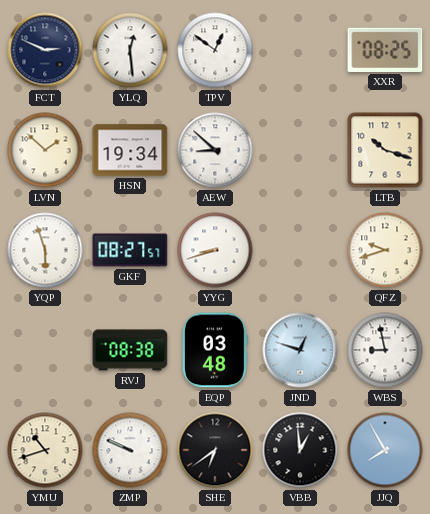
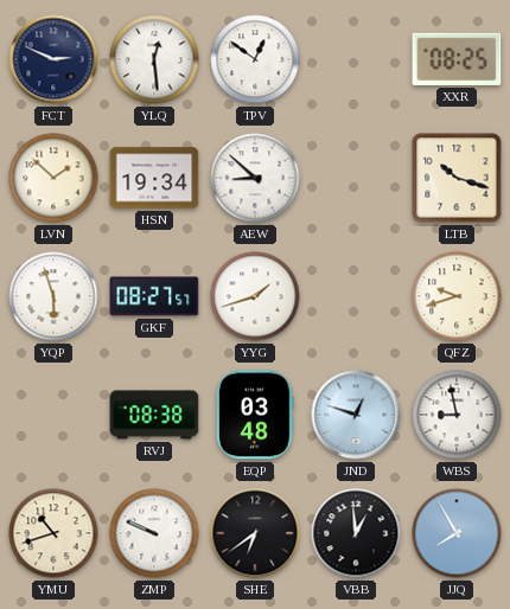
YYG: 8:42 -> 1:42 (255, 296)
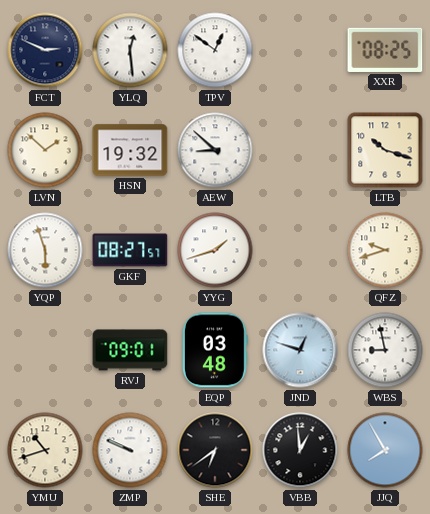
HSN: 19:34 -> 19:32 (130, 150)
RVJ: 08:38 -> 09:01 (130, 350)
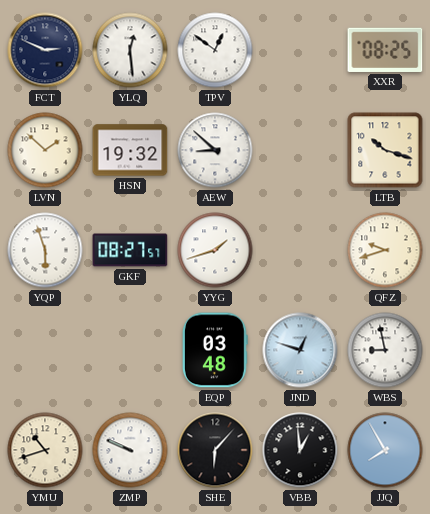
RVJ: 09:01 -> none (130, 350)
SHE: 6:39 -> 6:07 (215, 450)
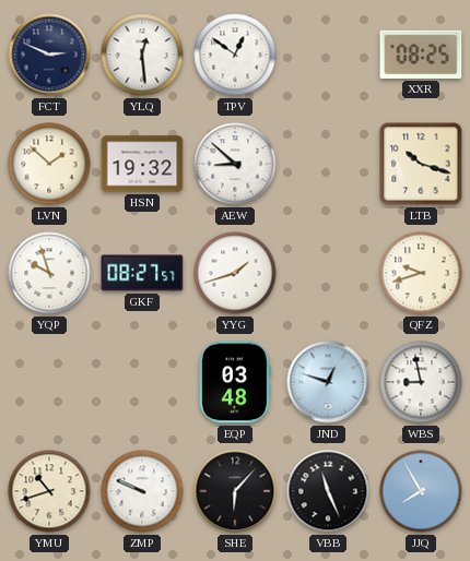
YQP: 5:57 -> 9:57 (49, 273)
VBB: 12:59 -> 11:26 (328, 491)
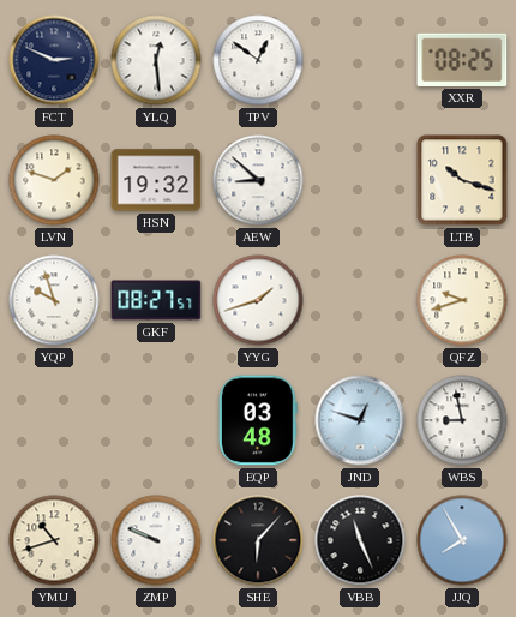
LVN: 1:52 -> 1:48 (54, 180)
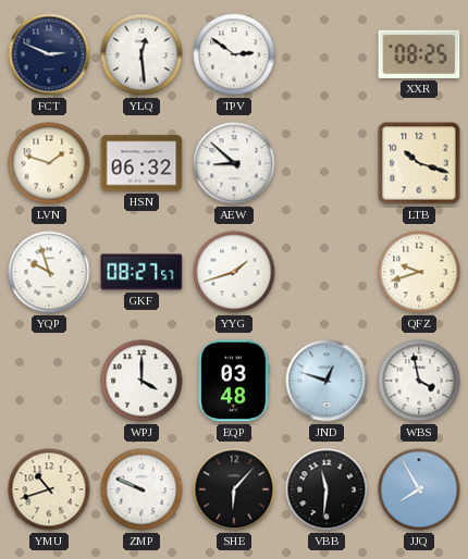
TPV: 12:51 -> 2:51 (234, 54)
HSN: 19:32 -> 06:32 (141, 163)
WPJ: none -> 4:00 (141, 381)
WBS: 8:58 -> 3:58 (419, 381)
VBB: 11:26 -> 11:31 (327, 489)
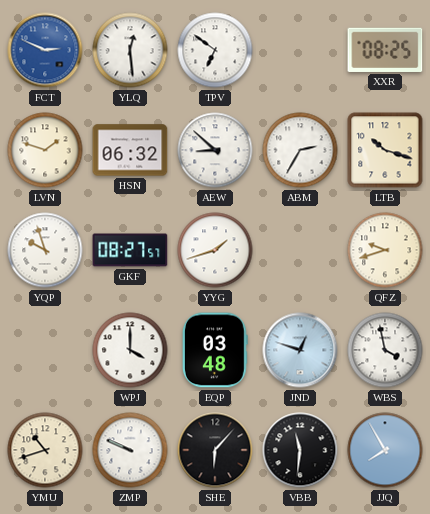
FCT dial: navy -> blue (45, 50)
TPV: 2:51 -> 6:51 (215, 50)
ABM: none -> 2:35 (300, 150)
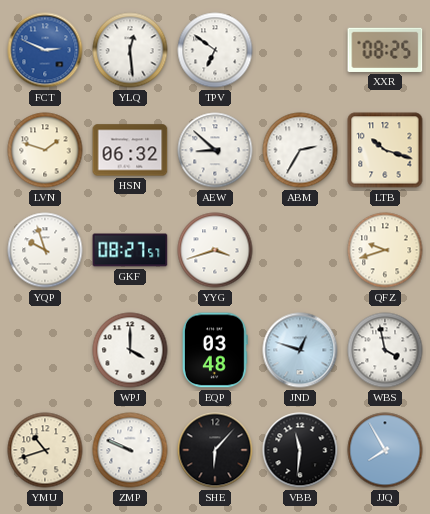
YYG: 1:42 -> 3:42 (215, 250)
